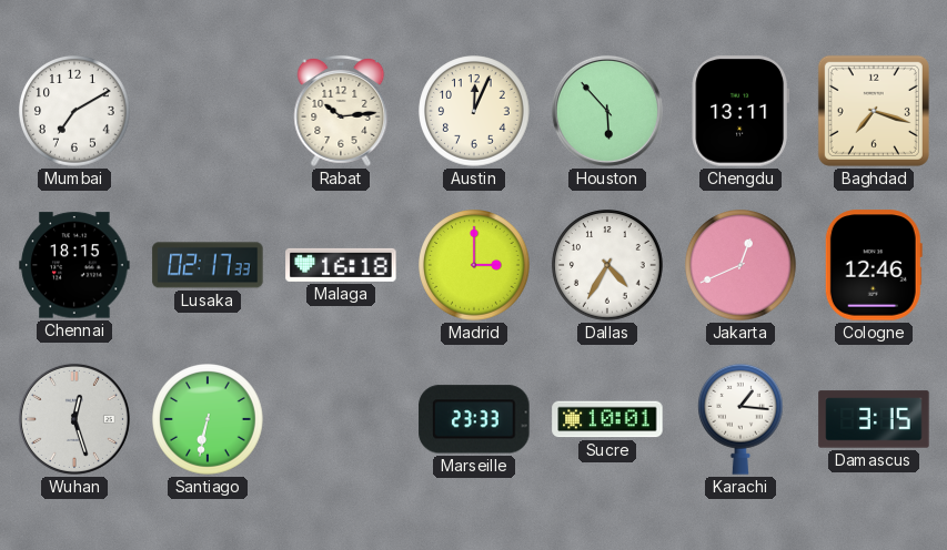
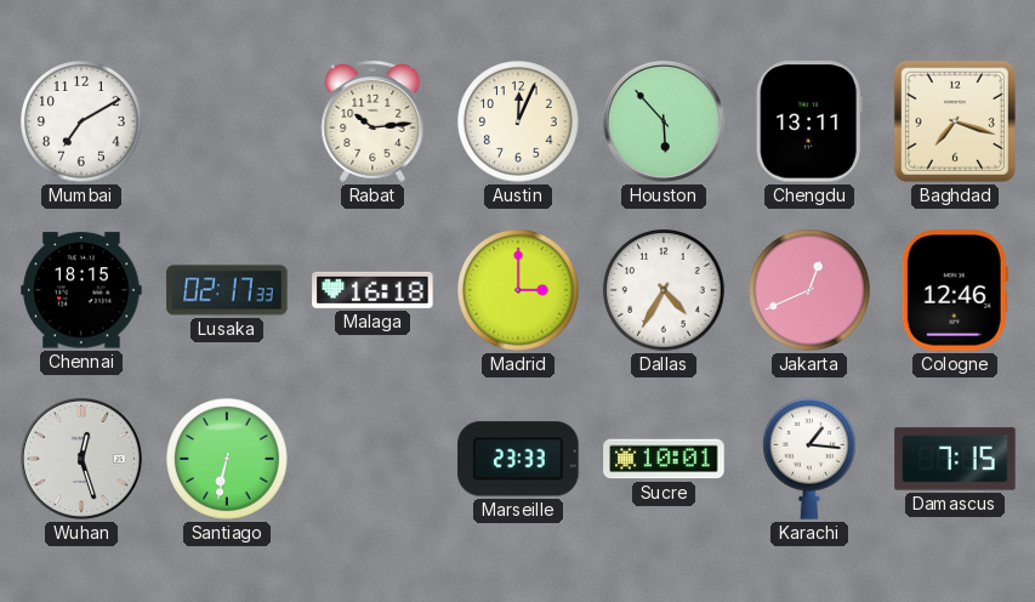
Damascus: 3:15 -> 7:15 (955, 459)
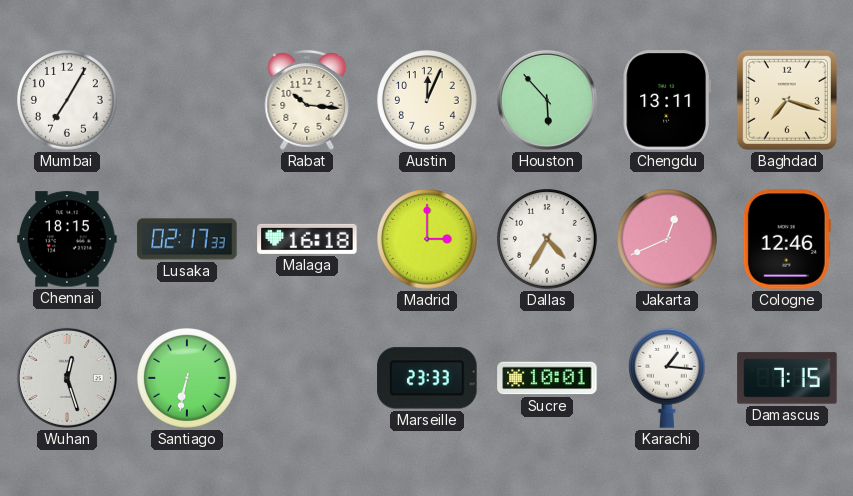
Mumbai: 7:10 -> 7:05 (68, 101)
Rabat: 10:14 -> 10:16 (307, 100)
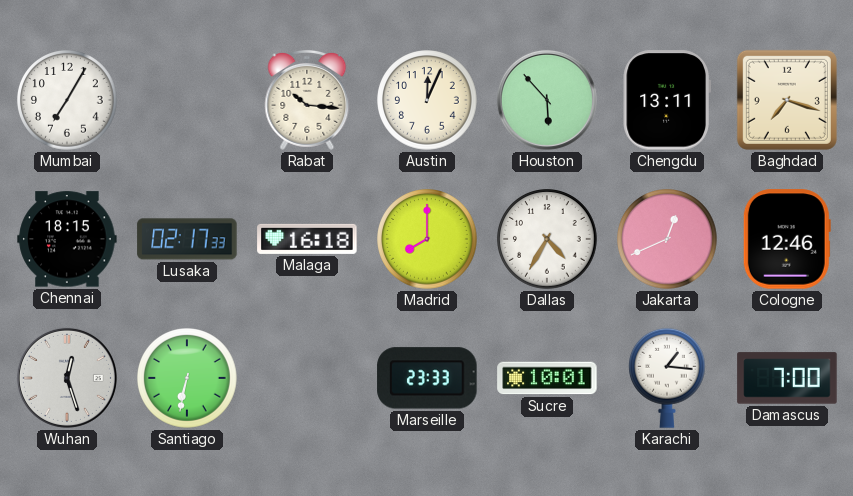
Madrid: 3:00 -> 8:00 (428, 240)
Damascus: 7:15 -> 7:00 (787, 378)
